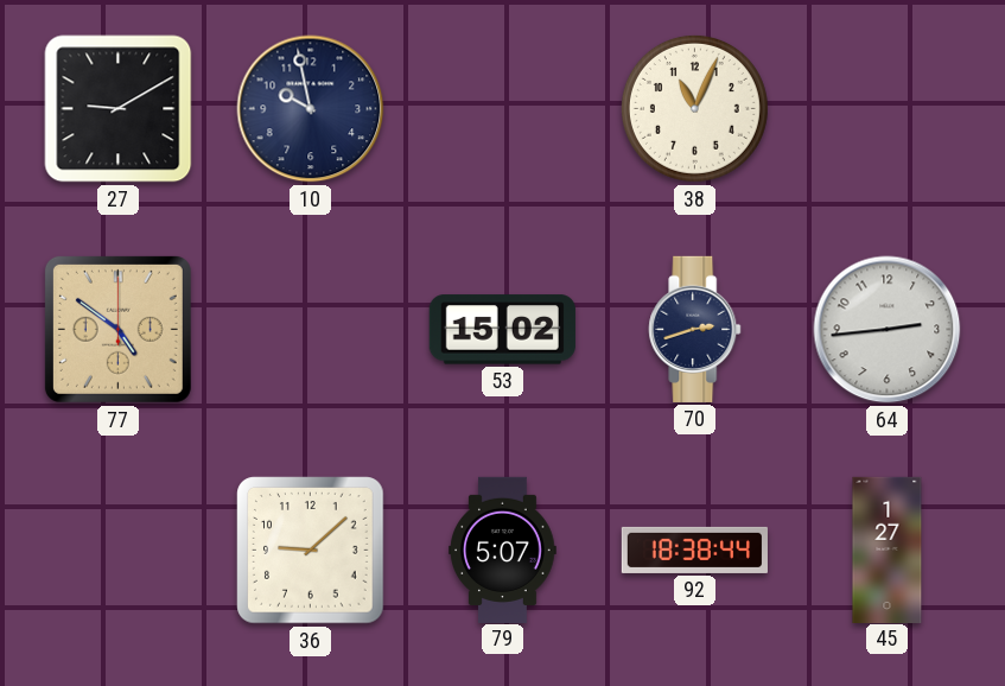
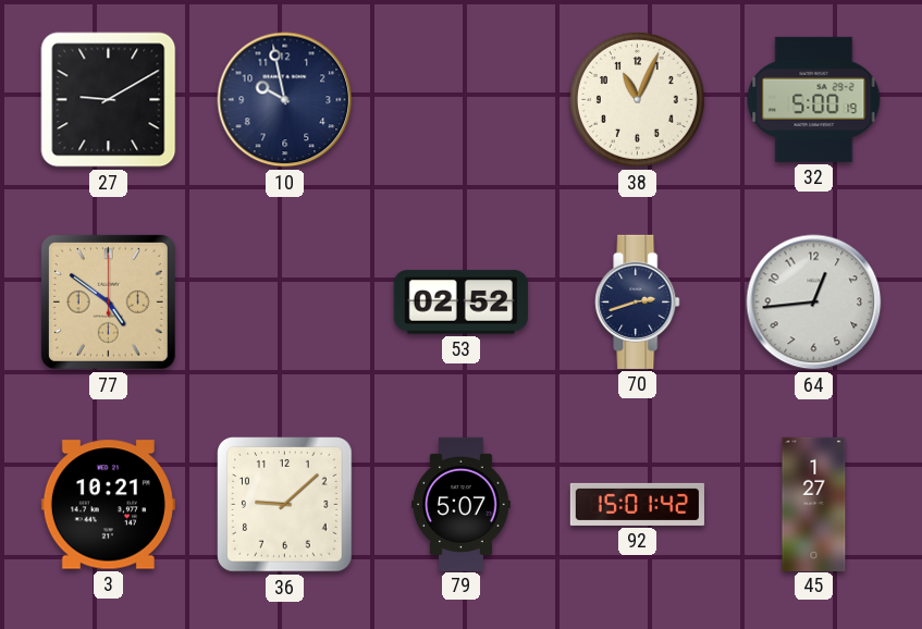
32: none -> 5:00 (814, 99)
53: 15:02 -> 02:52 (460, 303)
64: 2:44 -> 12:44 (814, 303)
3: none -> 10:21 (108, 505)
92: 18:38 -> 15:01 (637, 504)
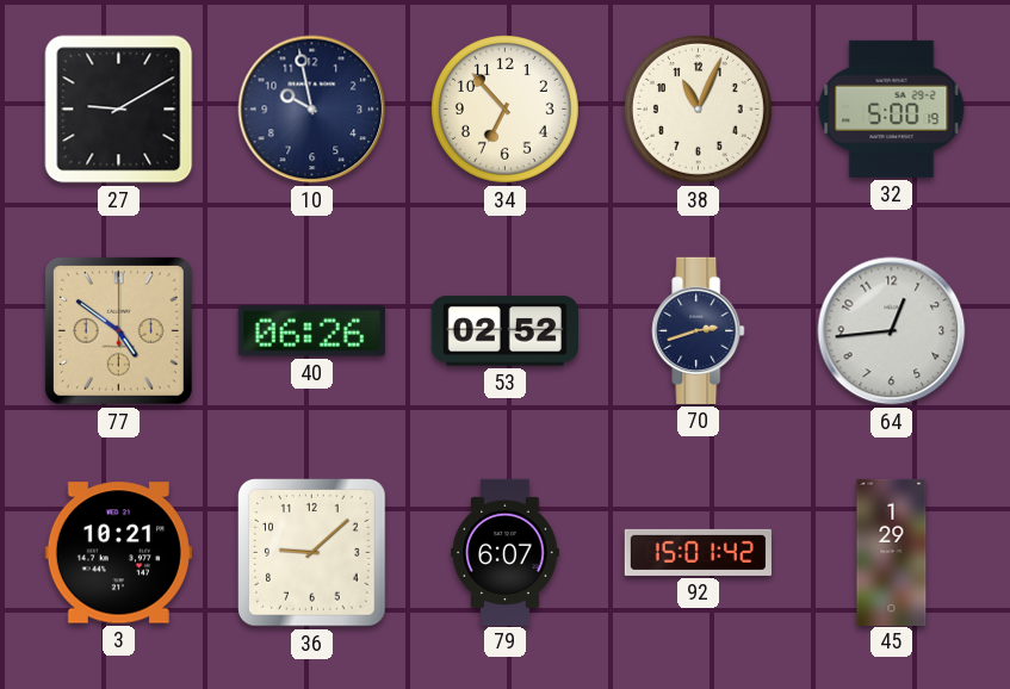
34: none -> 6:53 (504, 108)
40: none -> 06:26 (311, 331)
79: 5:07 -> 6:07 (506, 552)
45: 1:27 -> 1:29 (892, 552)
